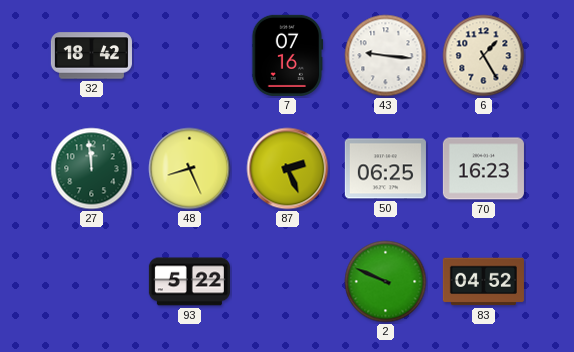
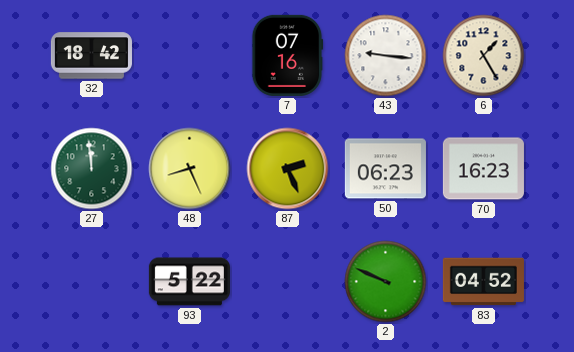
50: 06:25 -> 06:23 (385, 169)
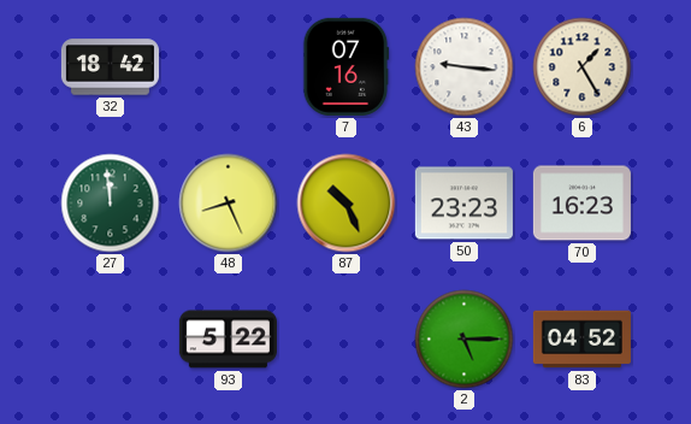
87: 2:26 -> 10:26 (347, 204)
50: 06:23 -> 23:23 (463, 204)
2: 9:49 -> 5:15 (465, 340)
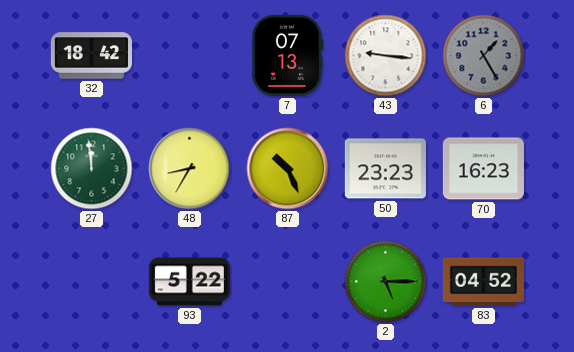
7: 07:16 -> 07:13 (287, 55)
6 dial: cream -> grey (484, 56)
48: 8:26 -> 8:35 (190, 169)
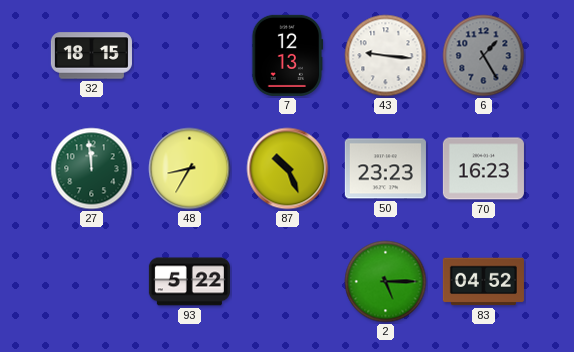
32: 18:42 -> 18:15 (91, 56)
7: 07:13 -> 12:13 (287, 55)
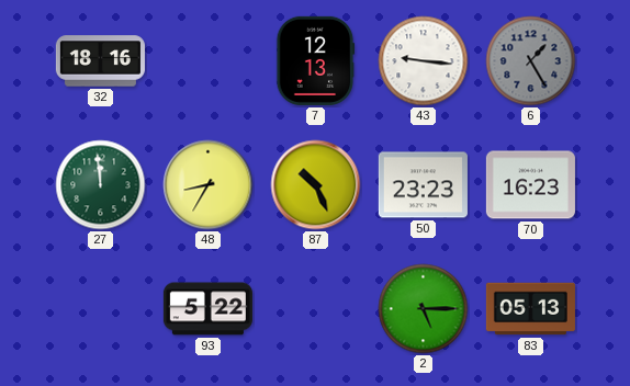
32: 18:15 -> 18:16 (100, 61)
83: 04:52 -> 05:13 (530, 309)
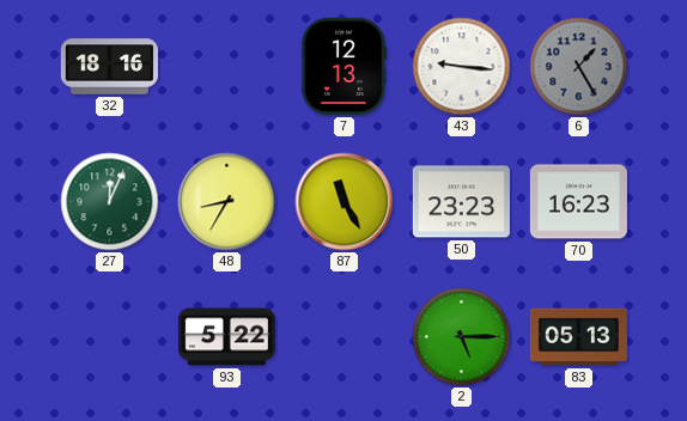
27: 11:59 -> 12:04 (110, 202)
87: 10:26 -> 11:25 (345, 202)
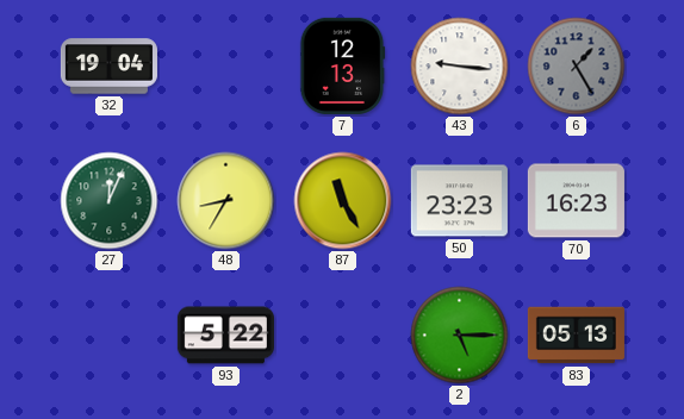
32: 18:16 -> 19:04 (108, 67)
